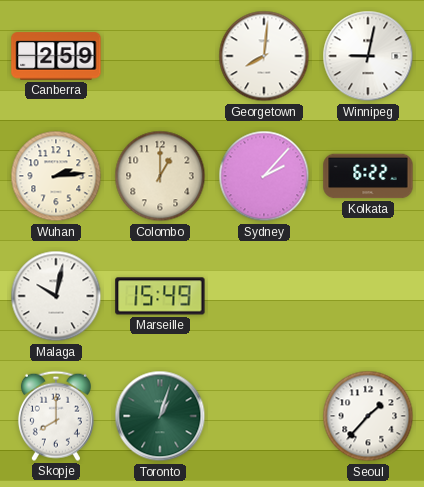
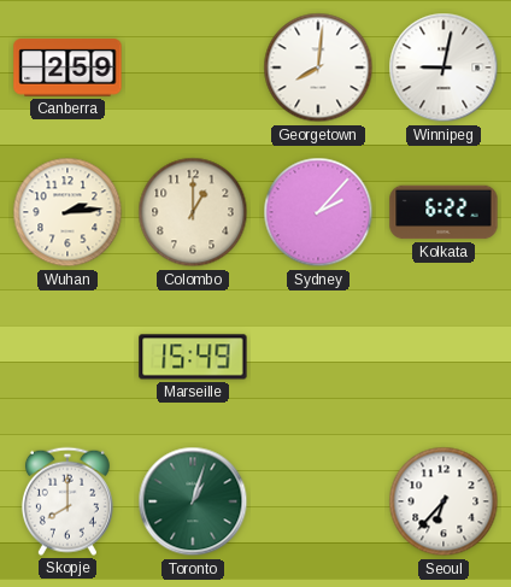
Malaga: 10:02 -> none (56, 296)
Seoul: 1:37 -> 6:37 (444, 501)
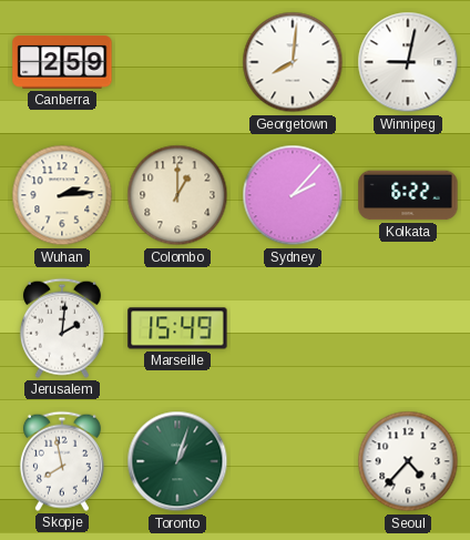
Jerusalem: none -> 2:01 (62, 328)
Skopje: 8:00 -> 7:58 (62, 461)
Seoul: 6:37 -> 4:37 (408, 461)
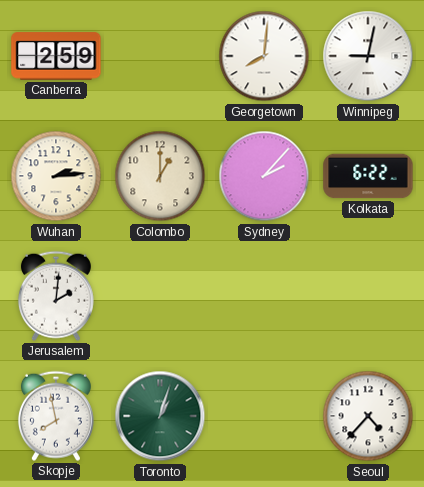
Marseille: 15:49 -> none (177, 328)
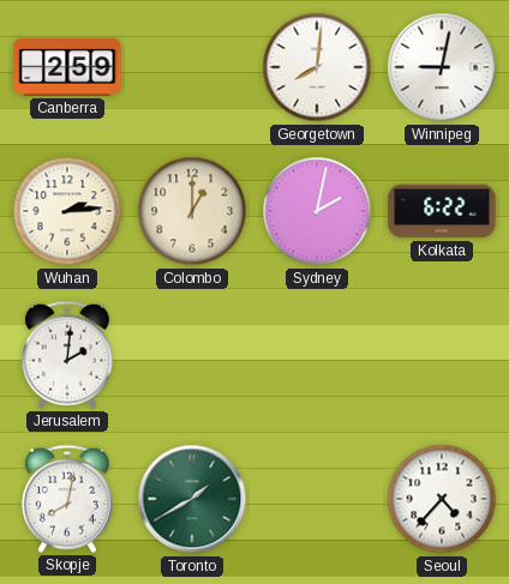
Sydney: 2:07 -> 2:02 (317, 211)
Skopje: 7:58 -> 8:02 (67, 499)
Toronto: 1:03 -> 1:40 (192, 499)
